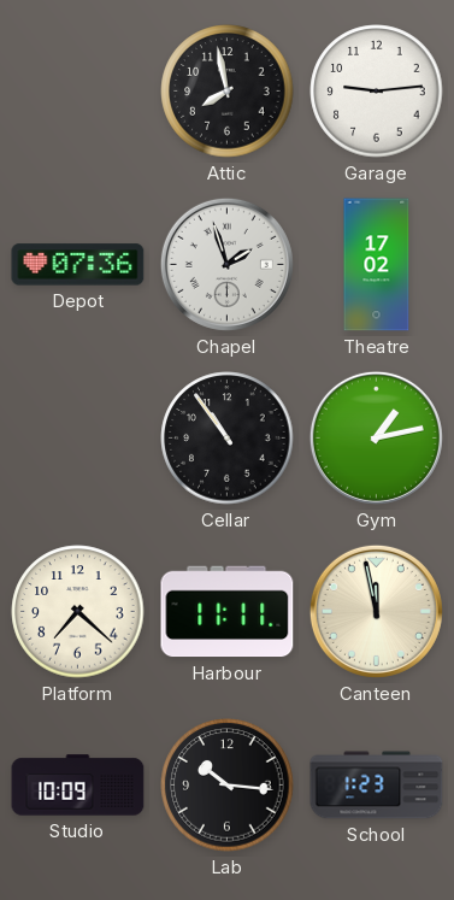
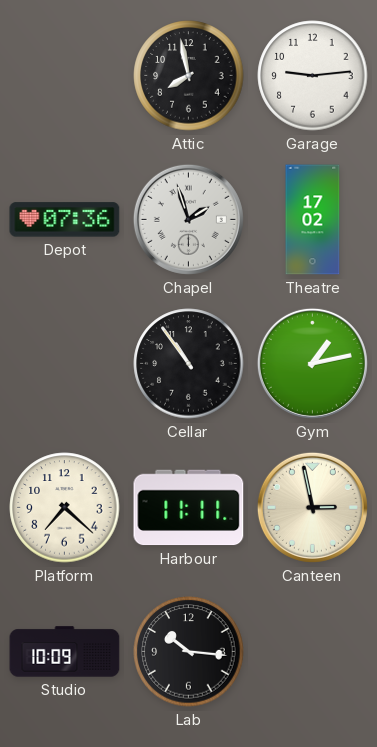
Canteen: 11:58 -> 2:58 (312, 507)
School: 1:23 -> none (377, 786)
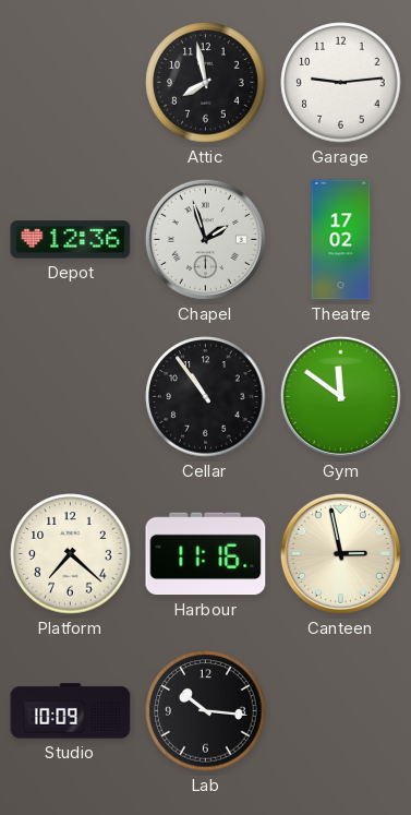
Depot: 07:36 -> 12:36 (71, 240)
Gym: 1:13 -> 11:51 (340, 396)
Harbour: 11:11 -> 11:16 (206, 554)
